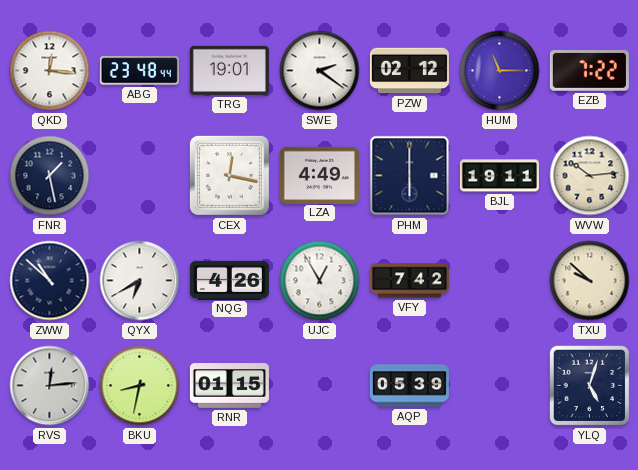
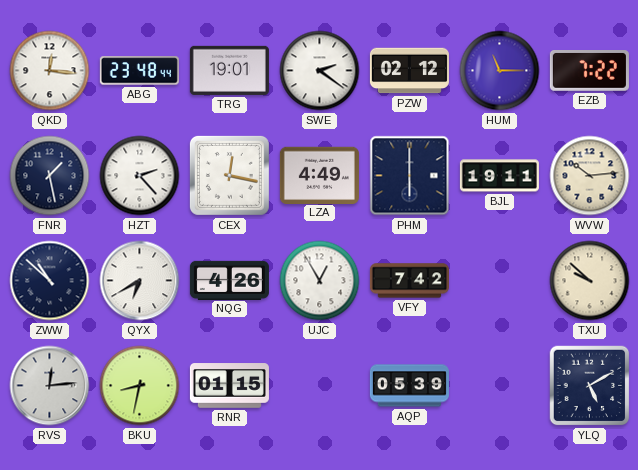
HZT: none -> 2:23 (140, 176)
YLQ: 5:03 -> 5:10 (590, 386)
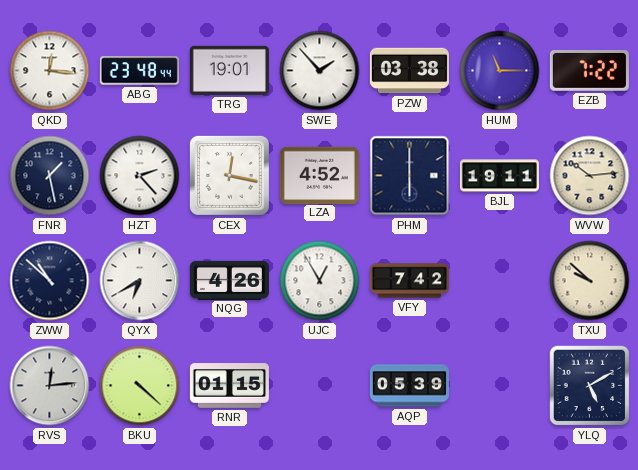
SWE: 2:21 -> 1:53 (320, 71)
PZW: 02:12 -> 03:38 (409, 71)
LZA: 4:49 -> 4:52 (319, 175)
BKU: 8:32 -> 4:22 (140, 386)
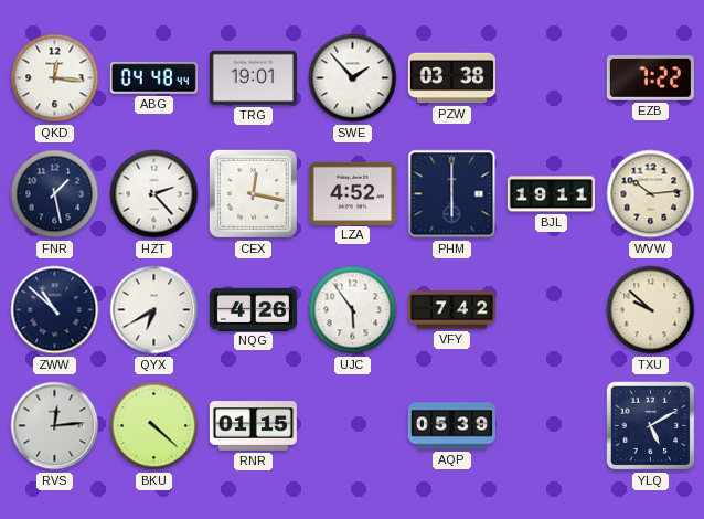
ABG: 23:48 -> 04:48 (153, 78)
HUM: 11:15 -> none (500, 71)
UJC: 12:55 -> 5:54 (353, 310)
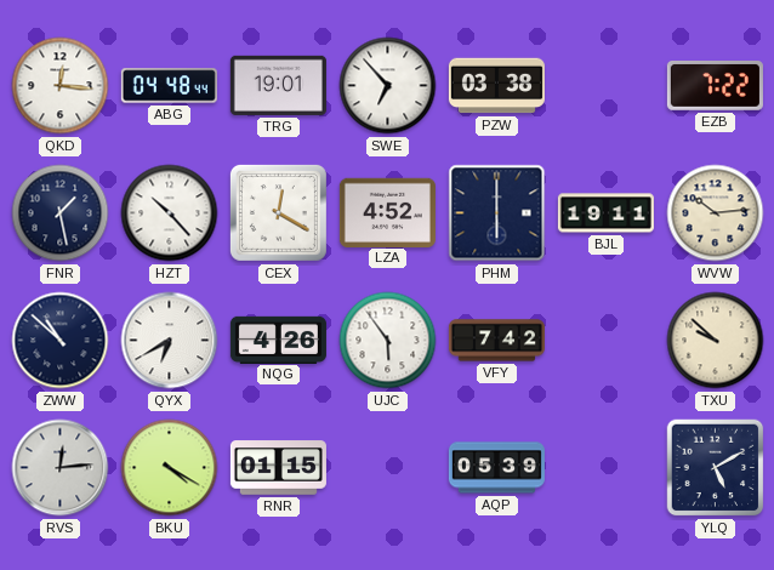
SWE: 1:53 -> 6:53 (388, 86)
HZT: 2:23 -> 10:23 (170, 213)
CEX: 12:17 -> 12:20 (278, 212)
BKU: 4:22 -> 4:20 (170, 468)
